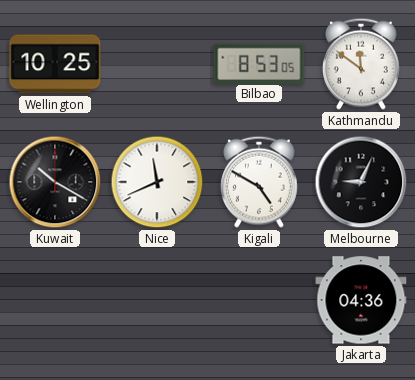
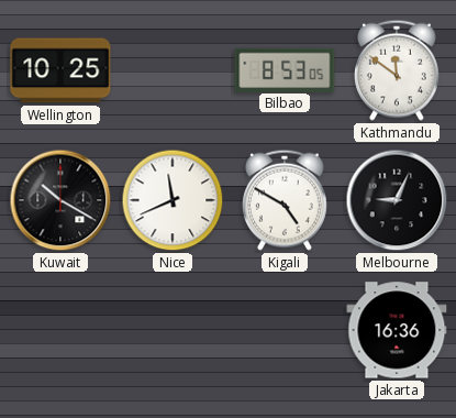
Jakarta: 04:36 -> 16:36 (397, 330)
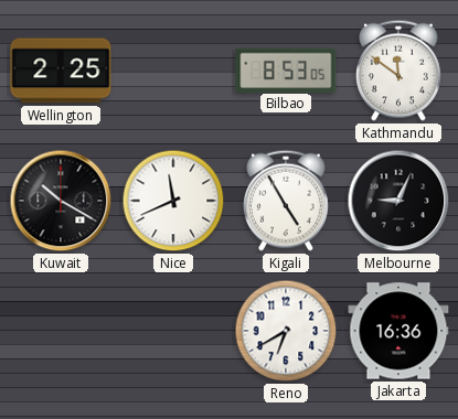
Wellington: 10:25 -> 2:25 (61, 71)
Kigali: 4:50 -> 4:55 (286, 201)
Reno: none -> 6:40 (286, 331)
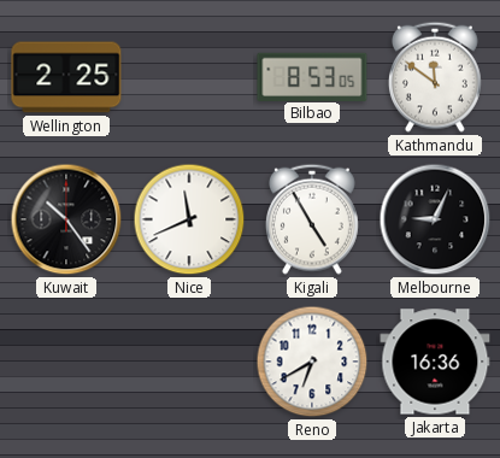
Kuwait: 10:20 -> 10:24 (66, 219)
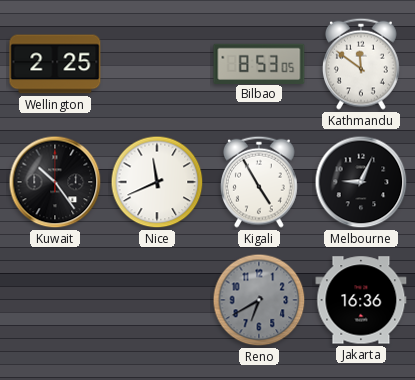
Reno dial: white -> grey (259, 300)
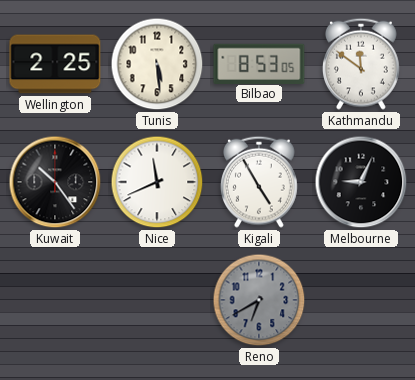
Tunis: none -> 5:29 (157, 64)
Jakarta: 16:36 -> none (361, 300)
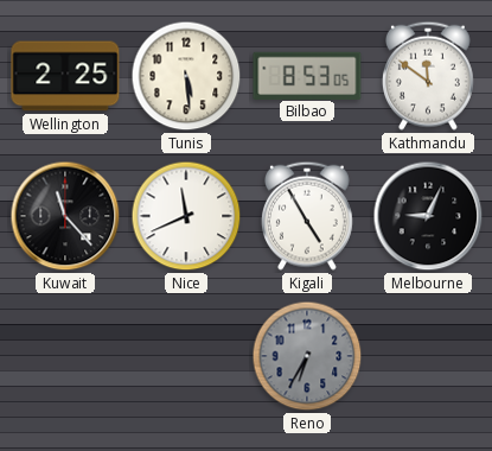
Kuwait: 10:24 -> 11:23 (65, 216)
Reno: 6:40 -> 6:35 (307, 356)
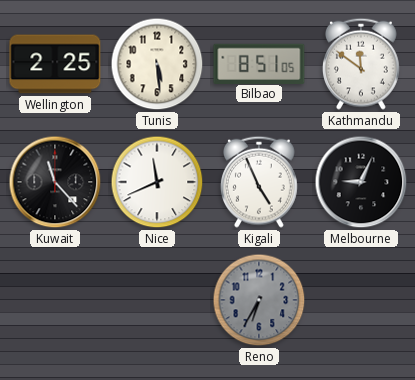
Bilbao: 8:53 -> 8:51 (259, 63)
Kigali: 4:55 -> 4:56 (259, 182)
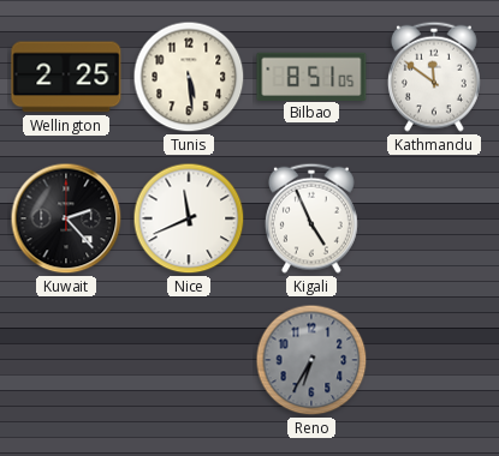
Kuwait: 11:23 -> 2:23 (66, 218)
Melbourne: 9:04 -> none (361, 182)
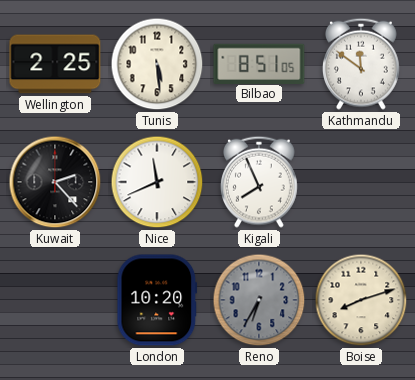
Kigali: 4:56 -> 7:56 (259, 182)
London: none -> 10:20 (157, 300)
Boise: none -> 8:12 (361, 300)
